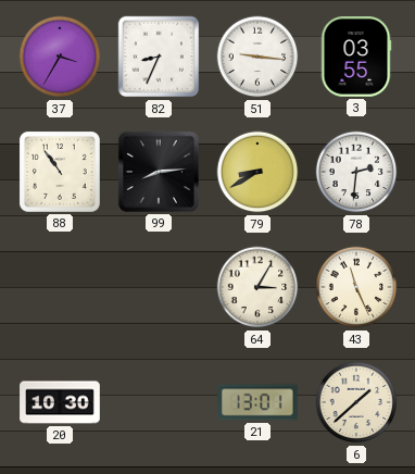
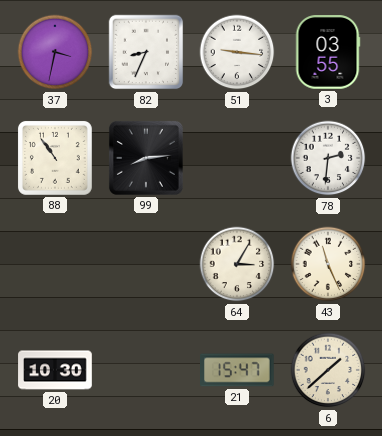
37: 3:35 -> 3:32 (55, 52)
79: 8:40 -> none (257, 172)
21: 13:01 -> 15:47 (238, 370)
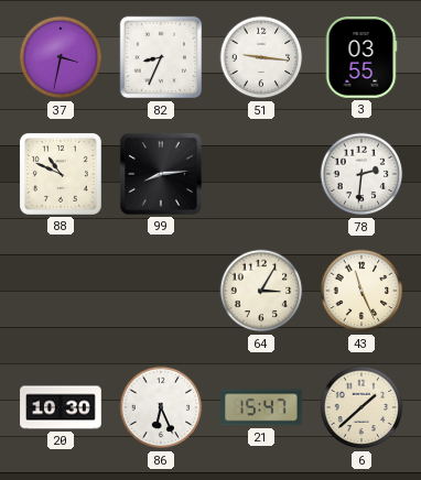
88: 10:54 -> 10:49 (61, 174)
86: none -> 6:26 (161, 407)
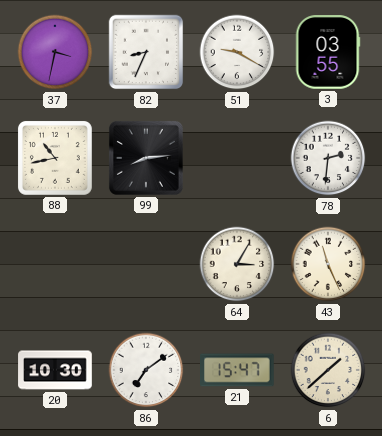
51: 9:16 -> 9:20 (237, 52)
88: 10:49 -> 10:43 (55, 158)
86: 6:26 -> 7:09 (146, 370)
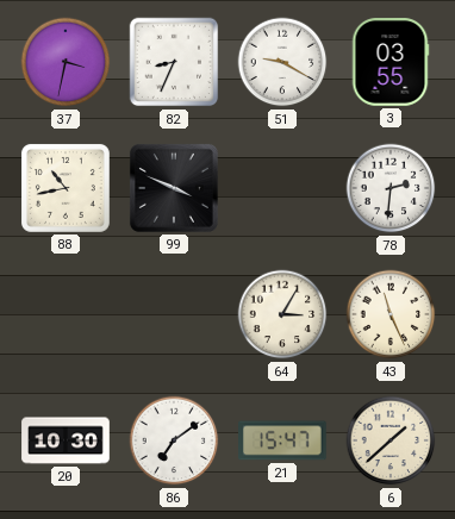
99: 8:14 -> 3:49 (174, 188)
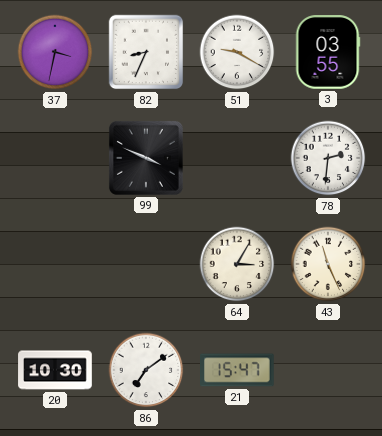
88: 10:43 -> none (66, 188)
6: 1:38 -> none (391, 440)
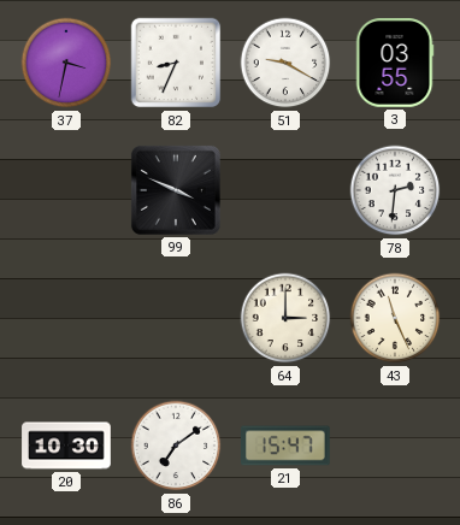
64: 3:05 -> 3:00 (285, 318)
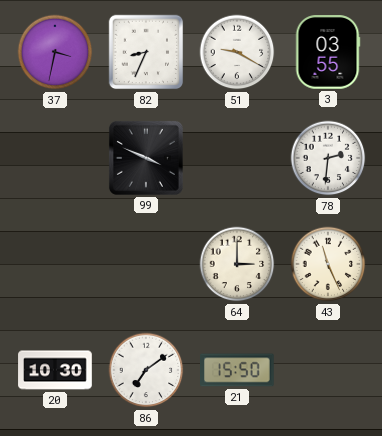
21: 15:47 -> 15:50 (238, 370)
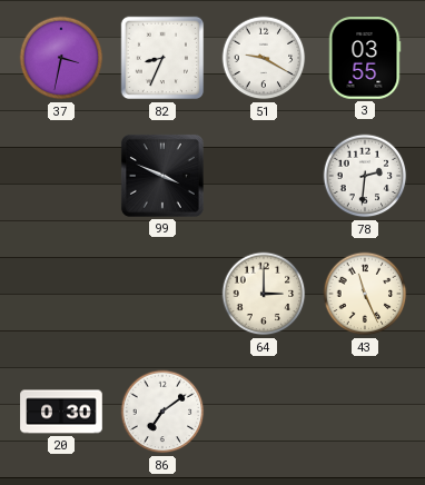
20: 10:30 -> 0:30 (61, 412)
21: 15:50 -> none (238, 370)
